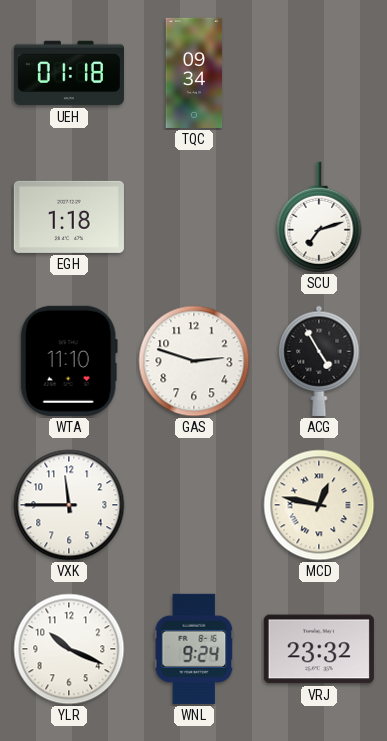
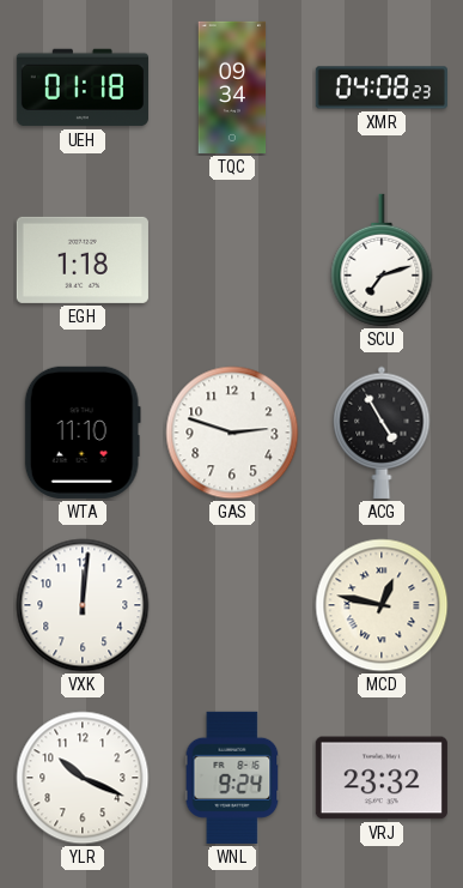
XMR: none -> 04:08 (382, 87)
VXK: 11:45 -> 12:01 (83, 605)
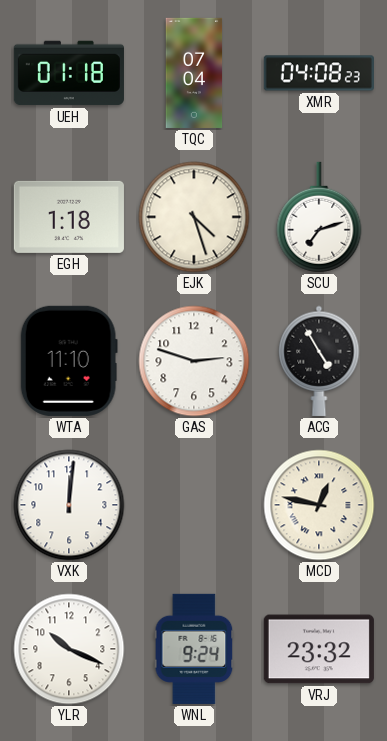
TQC: 09:34 -> 07:04 (194, 73)
EJK: none -> 4:27 (194, 217)
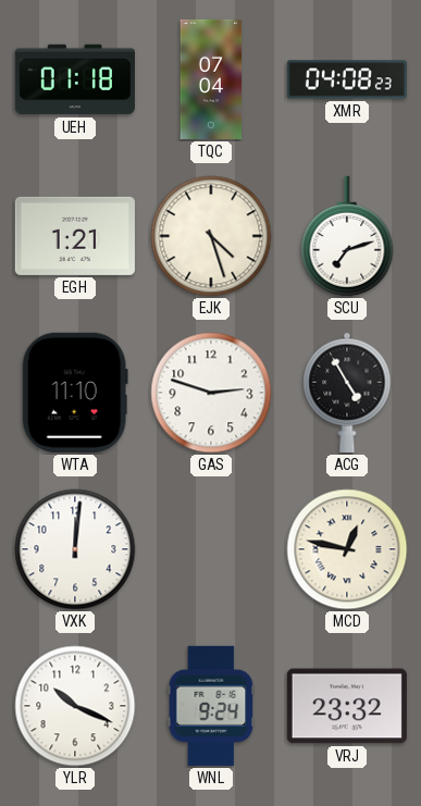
EGH: 1:18 -> 1:21 (75, 236)
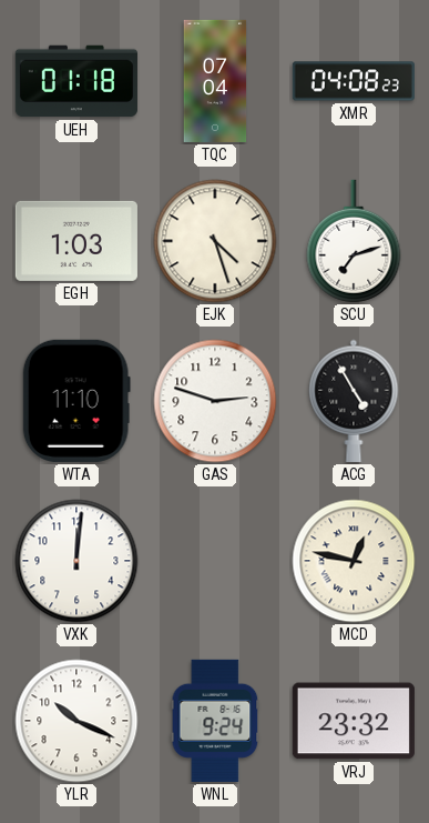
EGH: 1:21 -> 1:03 (76, 241)
